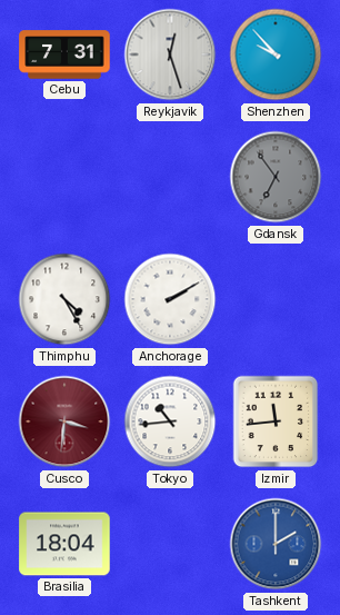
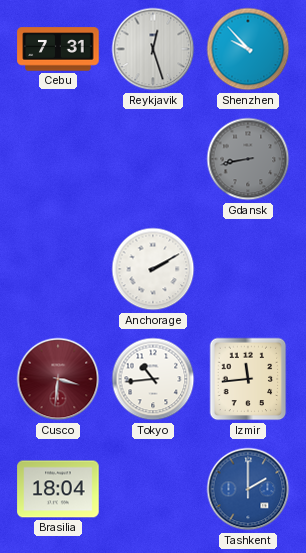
Gdansk: 6:54 -> 8:43 (248, 159)
Thimphu: 4:25 -> none (64, 299)
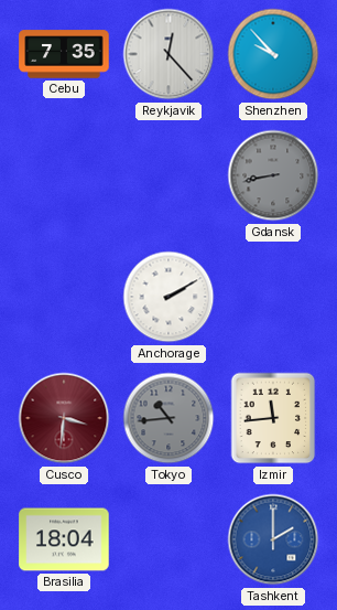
Cebu: 7:31 -> 7:35 (64, 54)
Reykjavik: 12:27 -> 12:23 (168, 54)
Tokyo dial: white -> grey (168, 418)
